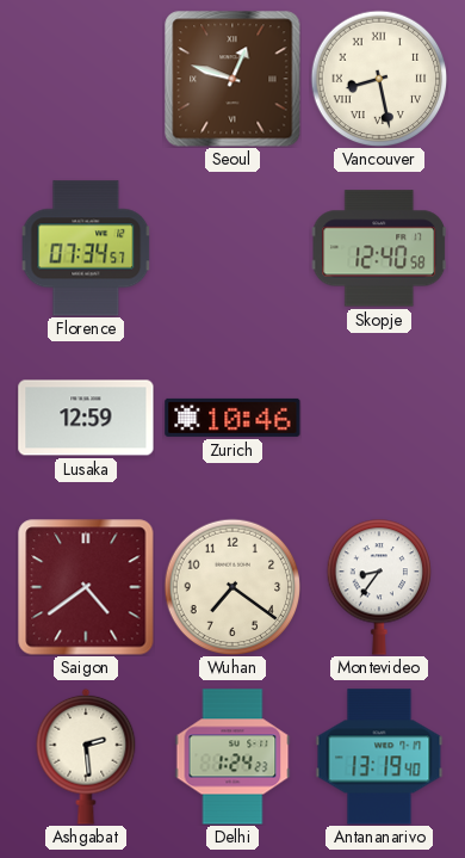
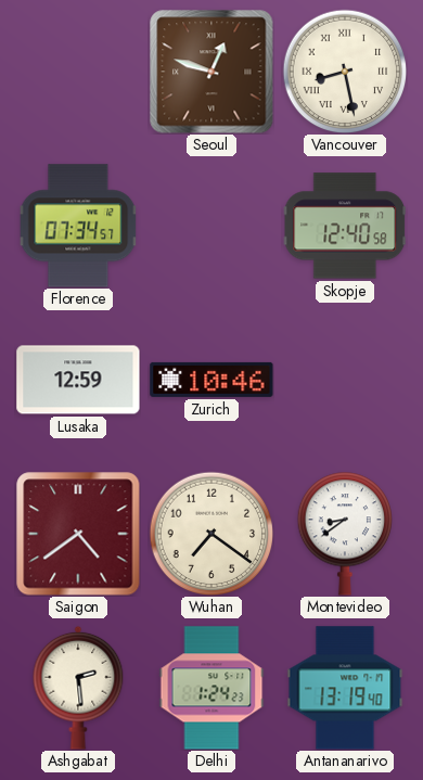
Montevideo: 8:36 -> 8:39 (344, 534)
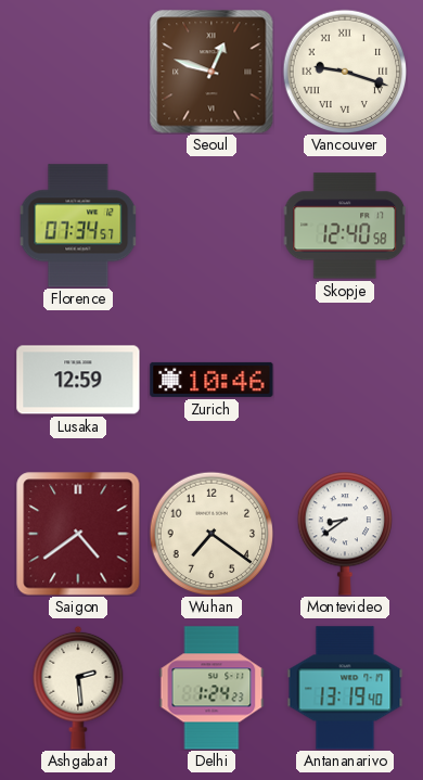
Vancouver: 8:28 -> 9:18 (345, 72)
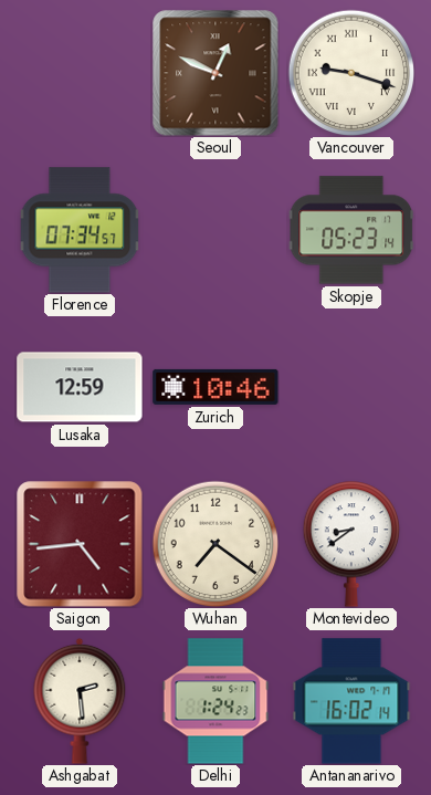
Seoul: 12:48 -> 12:49 (215, 73)
Skopje: 12:40 -> 05:23 (351, 230)
Saigon: 4:39 -> 4:44 (80, 544)
Antananarivo: 13:19 -> 16:02 (351, 701)
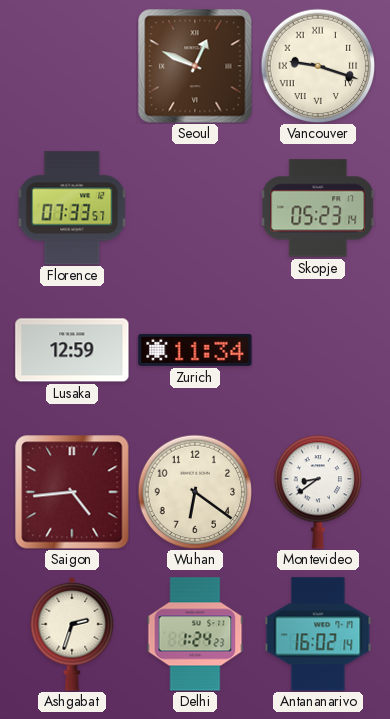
Florence: 07:34 -> 07:33 (72, 208)
Zurich: 10:46 -> 11:34 (195, 350)
Wuhan: 7:21 -> 6:21 (195, 492)
Ashgabat: 2:29 -> 2:33 (72, 634)
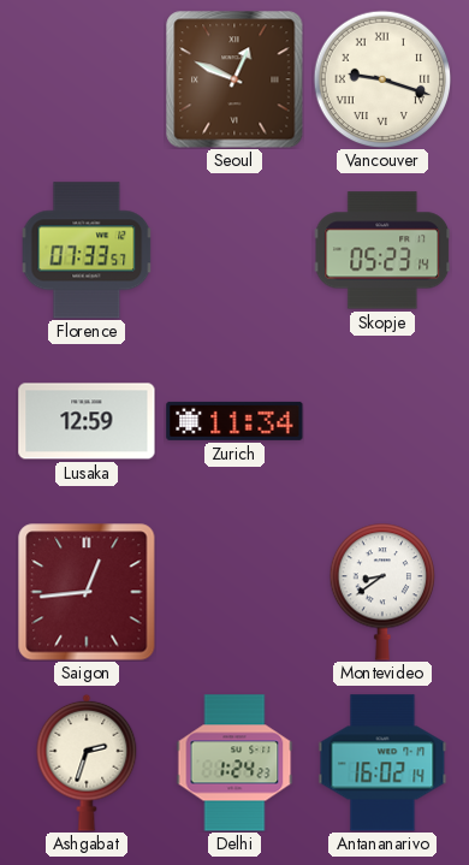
Saigon: 4:44 -> 12:44 (87, 592)
Wuhan: 6:21 -> none (195, 492)
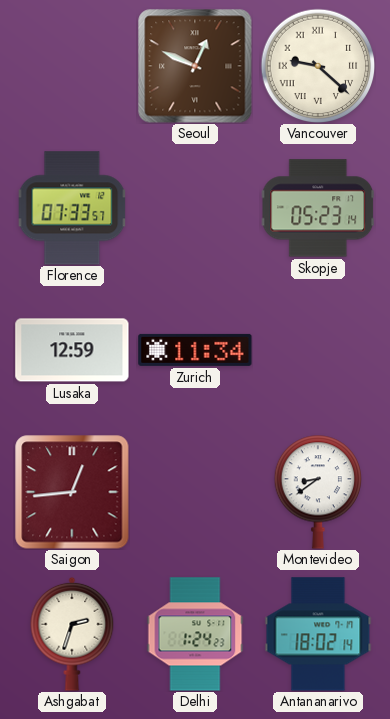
Vancouver: 9:18 -> 9:22 (318, 66)
Antananarivo: 16:02 -> 18:02 (318, 634)
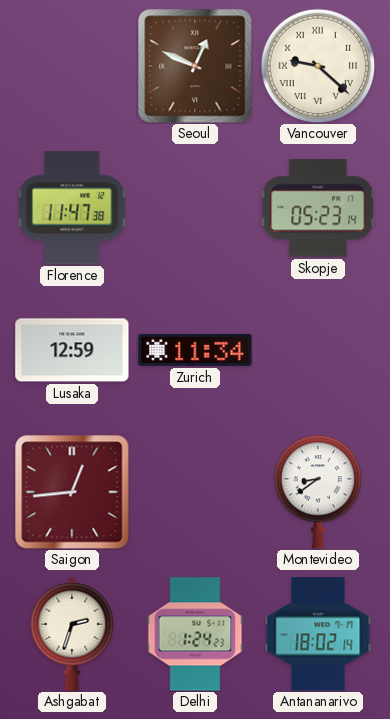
Florence: 07:33 -> 11:47 (72, 208)
